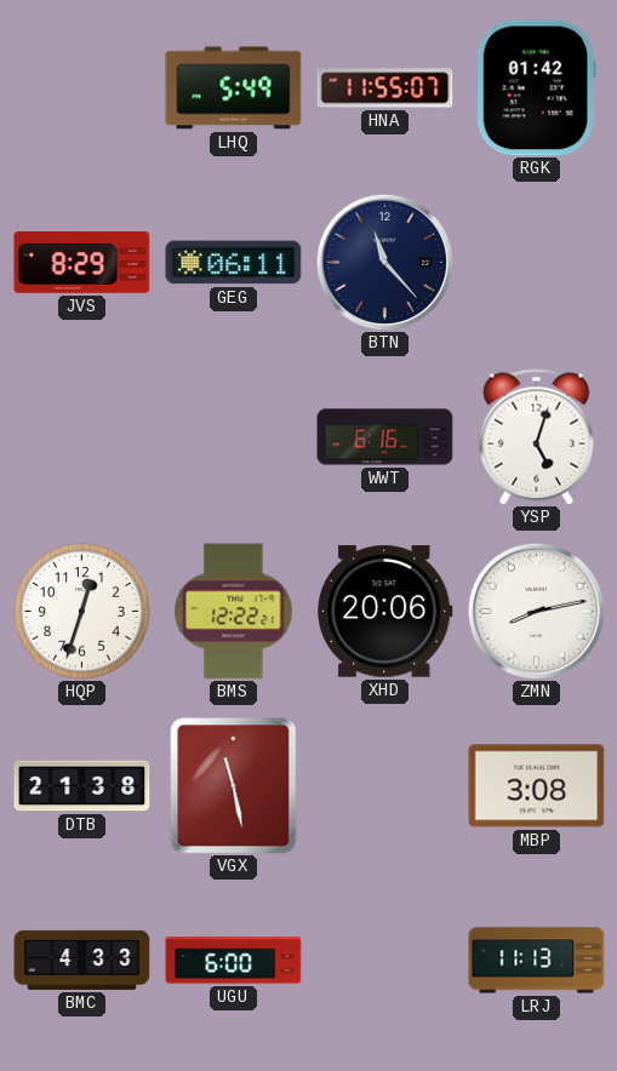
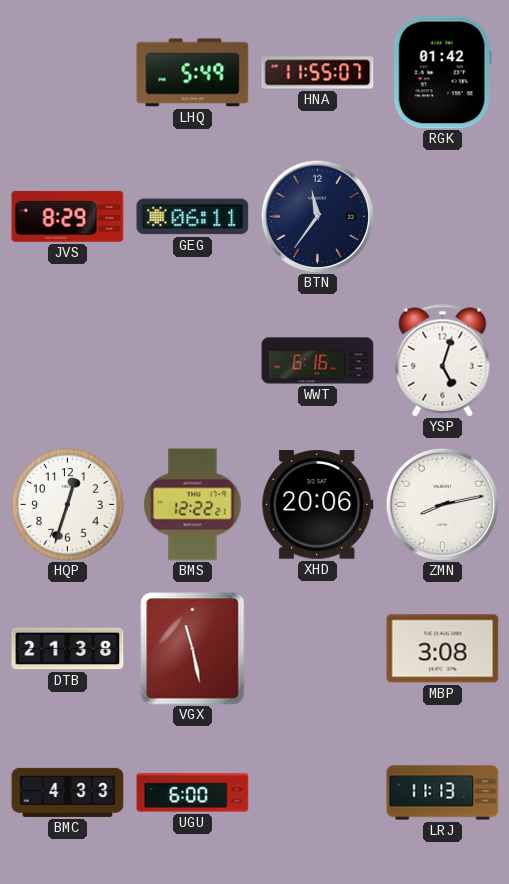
BTN: 11:23 -> 11:36 (317, 216)
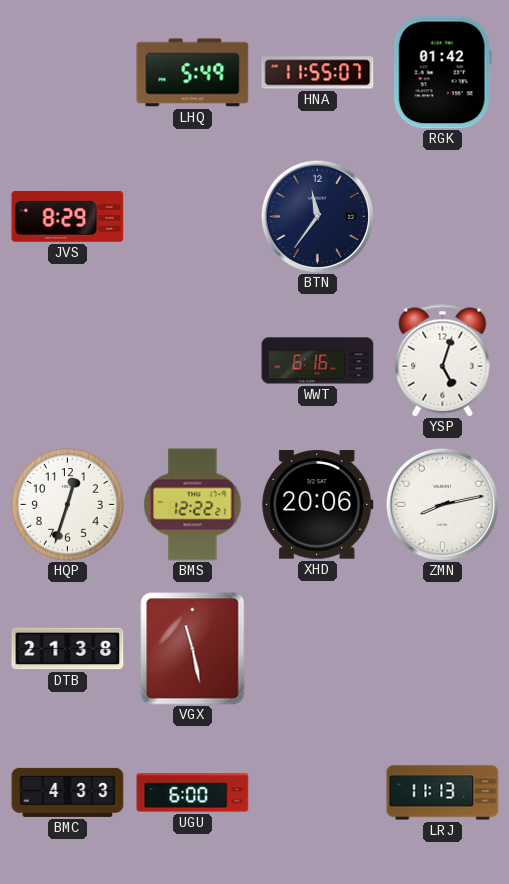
GEG: 06:11 -> none (193, 217)
MBP: 3:08 -> none (443, 649)
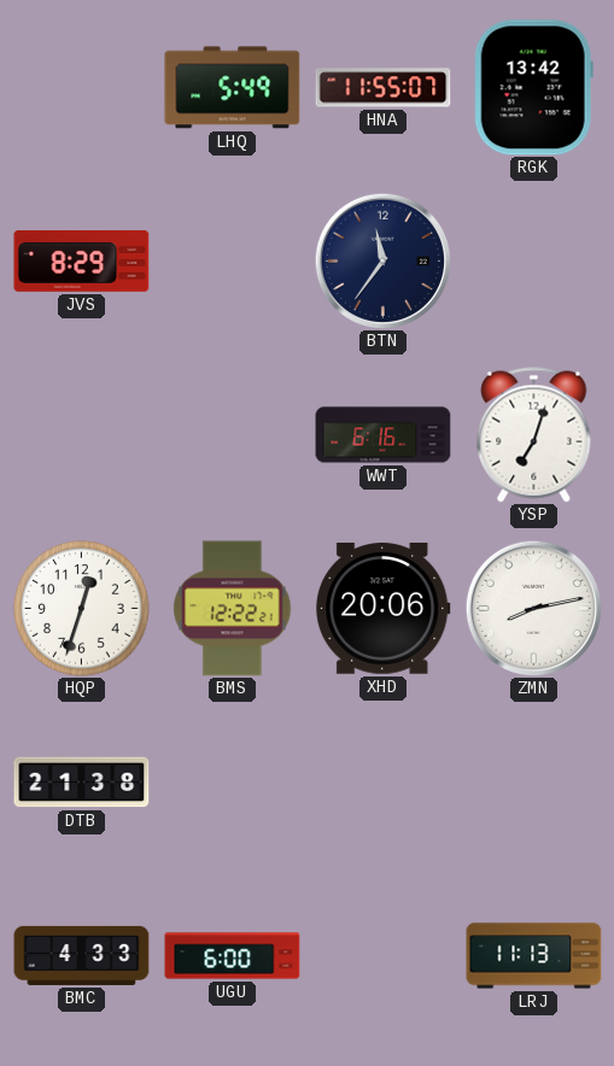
RGK: 01:42 -> 13:42 (533, 88)
YSP: 5:03 -> 7:03 (534, 435)
VGX: 11:28 -> none (193, 649)
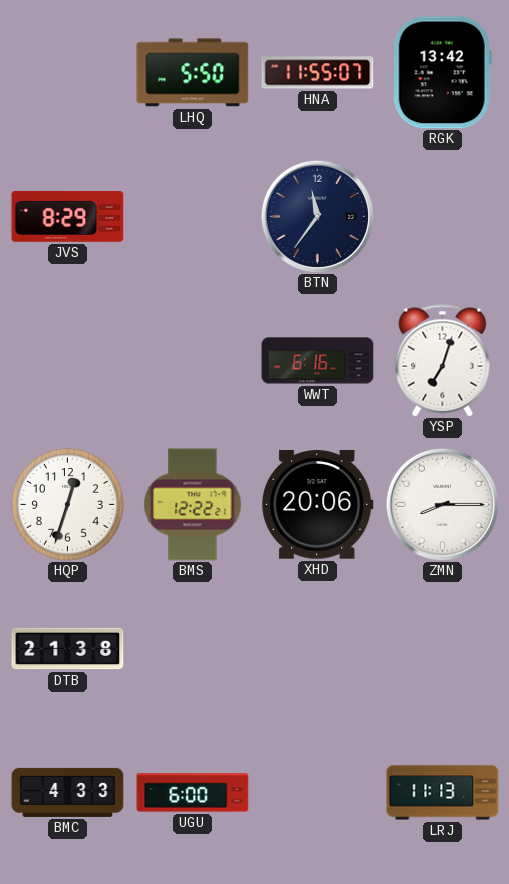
LHQ: 5:49 -> 5:50 (193, 73)
ZMN: 8:13 -> 8:15 (442, 504)
